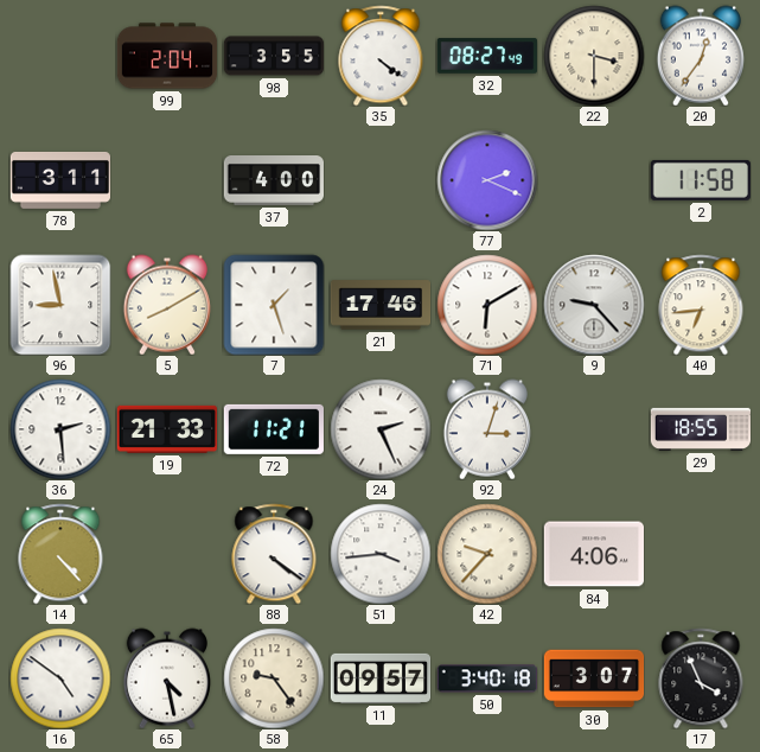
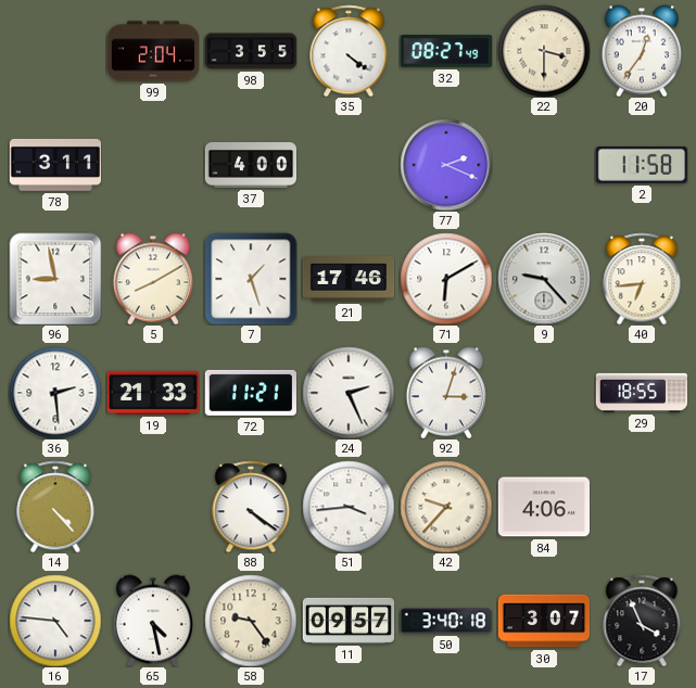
16: 4:51 -> 4:46 (55, 621)
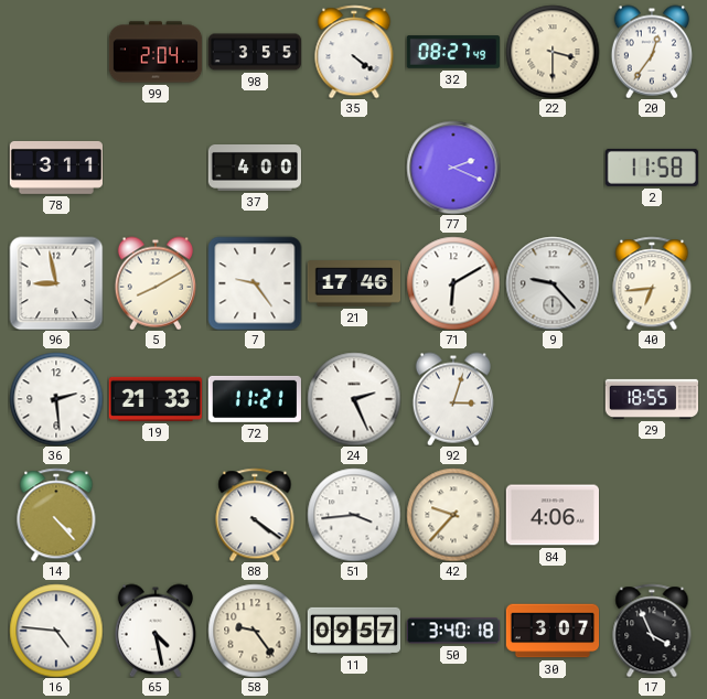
7: 1:27 -> 9:24 (255, 283)
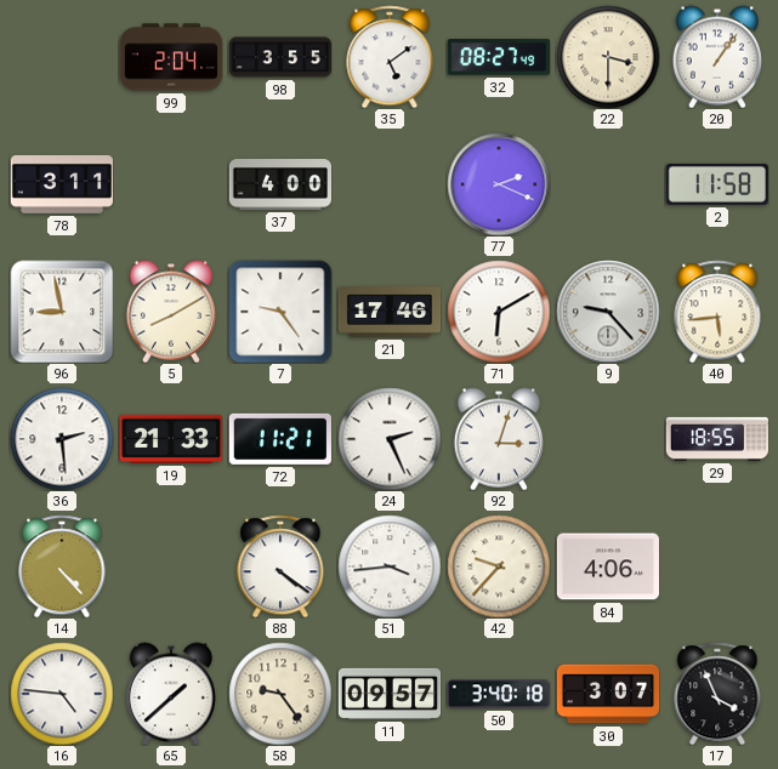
35: 4:21 -> 5:09 (390, 57)
20: 12:36 -> 1:06 (717, 57)
40: 6:44 -> 5:44 (717, 312)
65: 4:28 -> 1:38 (171, 694)
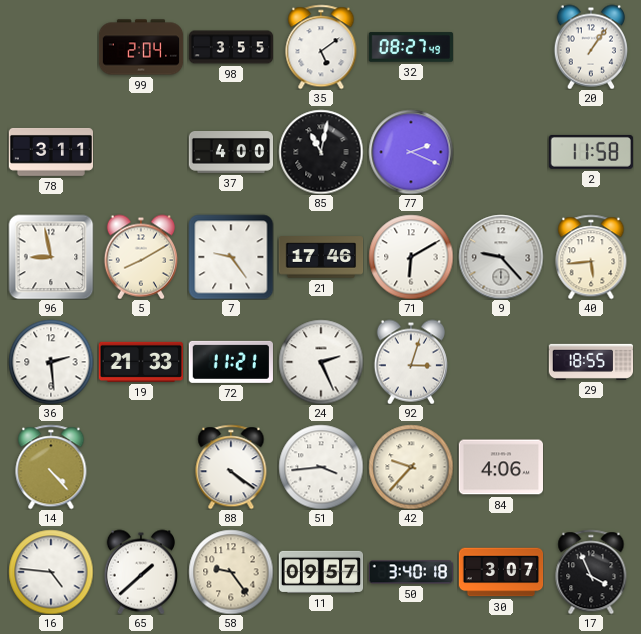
22: 3:30 -> none (608, 57)
85: none -> 11:02 (321, 152)
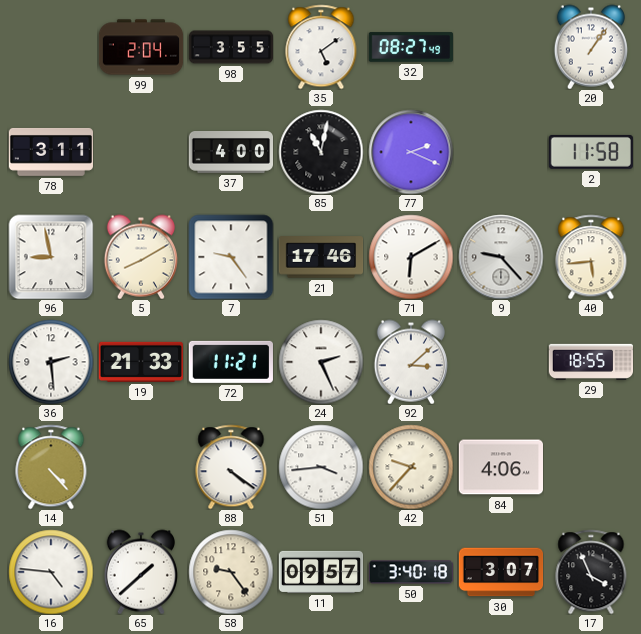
92: 3:03 -> 3:08 (411, 362)
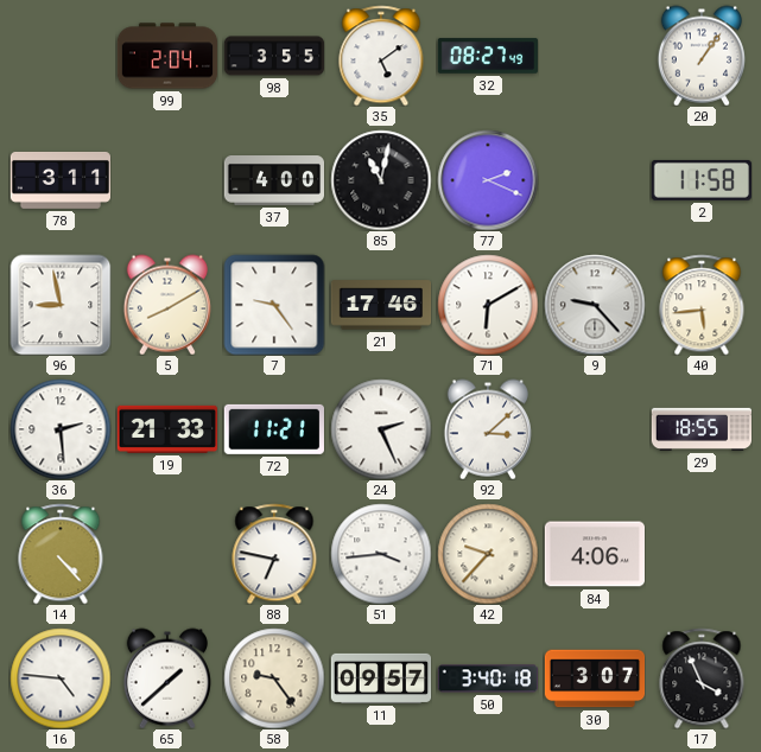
88: 4:21 -> 6:47 (274, 554)
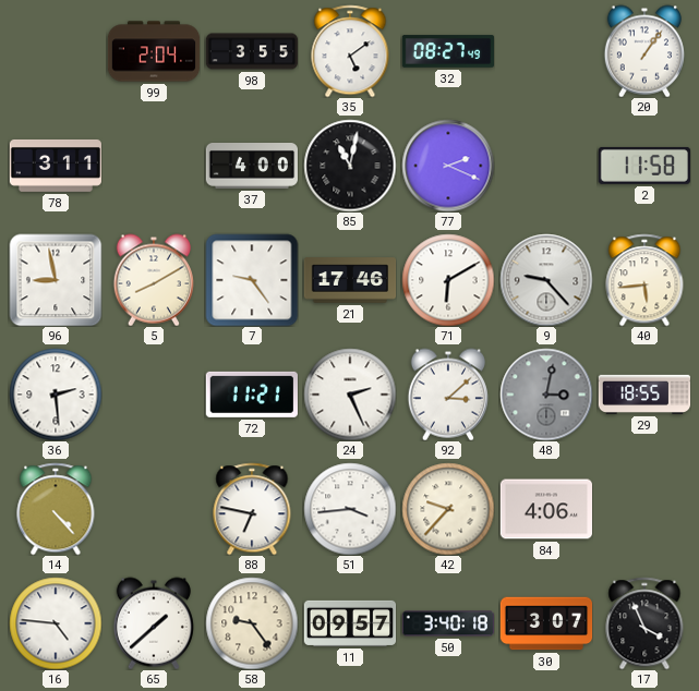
19: 21:33 -> none (166, 429)
48: none -> 3:02 (546, 395)
